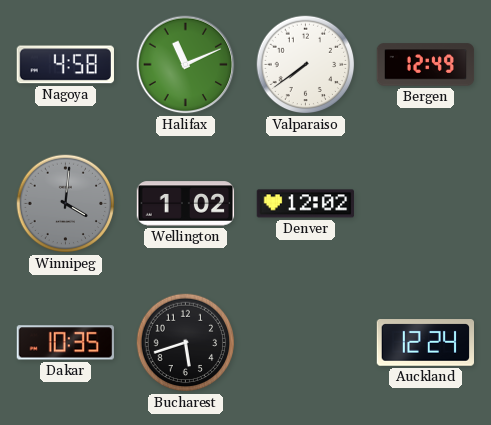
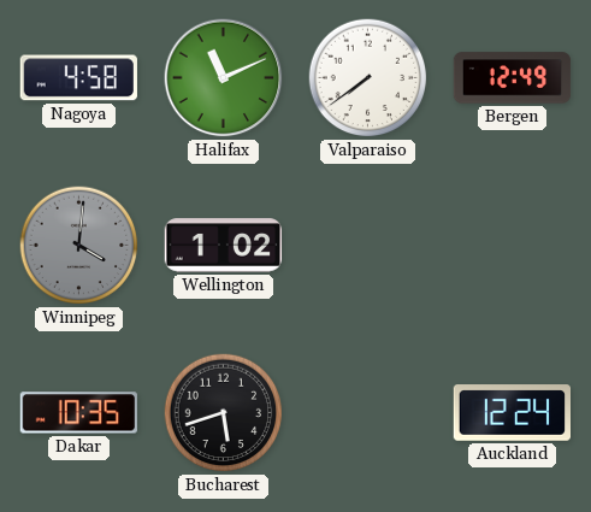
Denver: 12:02 -> none (305, 204)
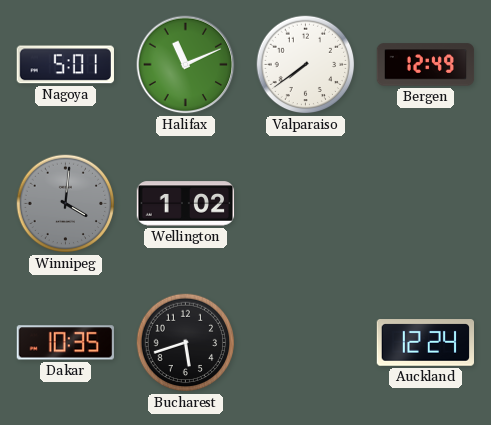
Nagoya: 4:58 -> 5:01 (65, 65)
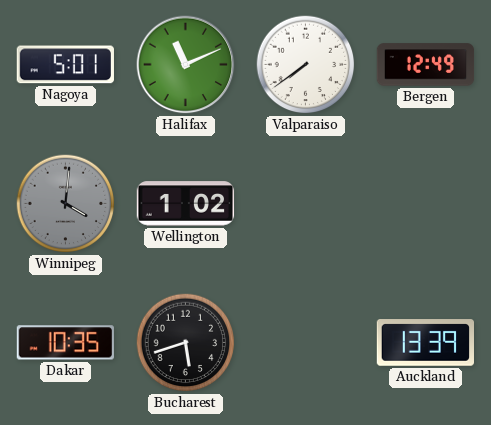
Auckland: 12:24 -> 13:39 (425, 343)
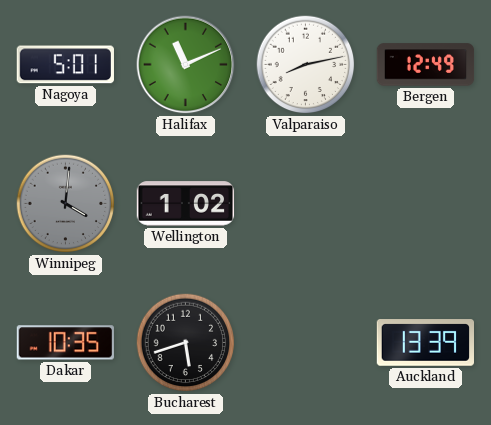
Valparaiso: 7:39 -> 8:13 (306, 65)
